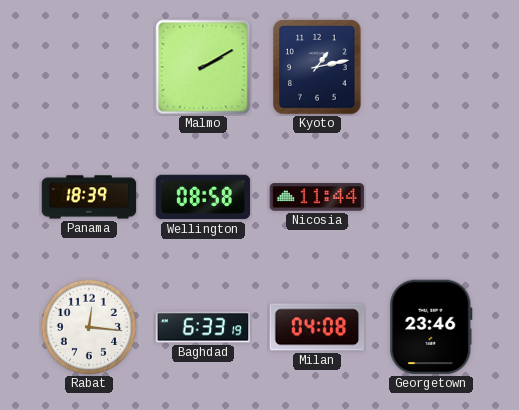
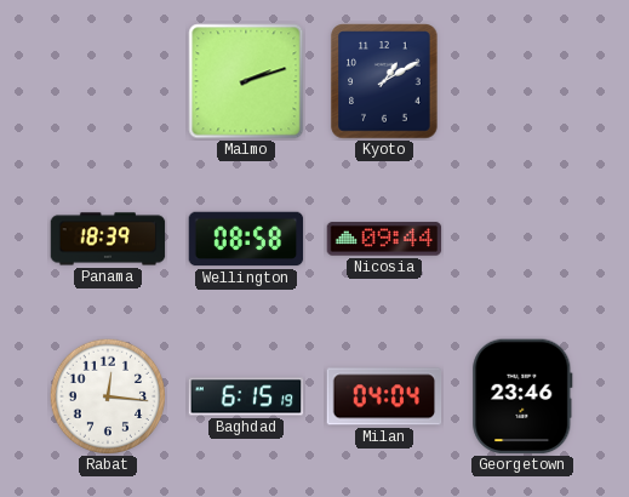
Malmo: 2:10 -> 2:12 (246, 81)
Kyoto: 1:13 -> 1:10 (384, 81)
Nicosia: 11:44 -> 09:44 (384, 239)
Baghdad: 6:33 -> 6:15 (246, 396)
Milan: 04:08 -> 04:04 (384, 396)
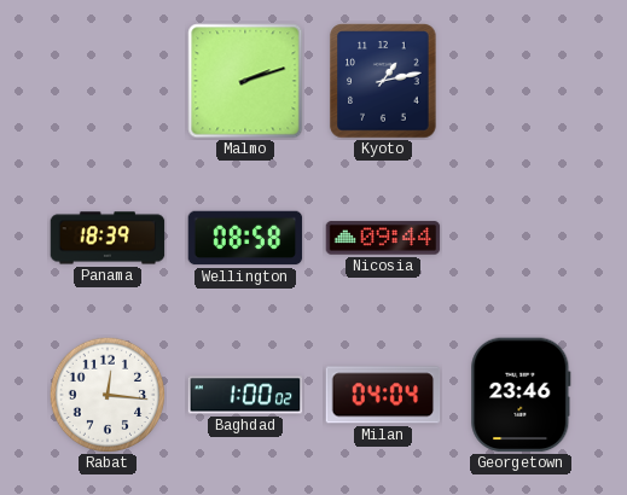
Kyoto: 1:10 -> 1:13 (383, 81)
Baghdad: 6:15 -> 1:00 (245, 395)
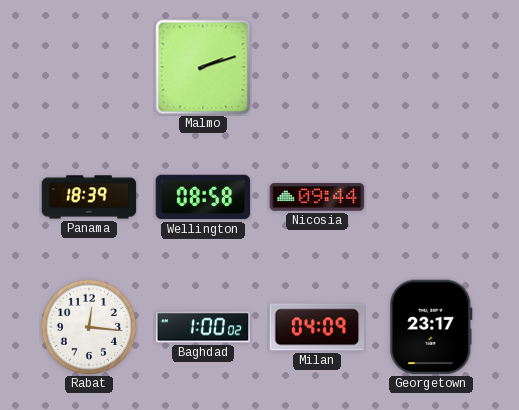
Kyoto: 1:13 -> none (383, 81)
Milan: 04:04 -> 04:09 (317, 327)
Georgetown: 23:46 -> 23:17 (431, 327)
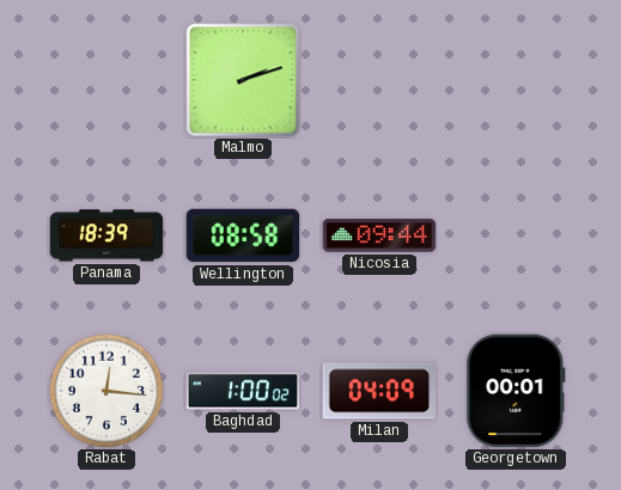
Georgetown: 23:17 -> 00:01 (516, 391)
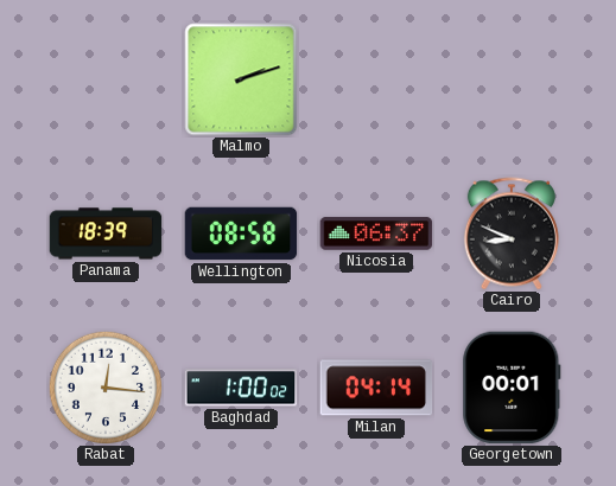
Nicosia: 09:44 -> 06:37 (376, 234)
Cairo: none -> 8:49 (512, 234)
Milan: 04:09 -> 04:14 (376, 388)
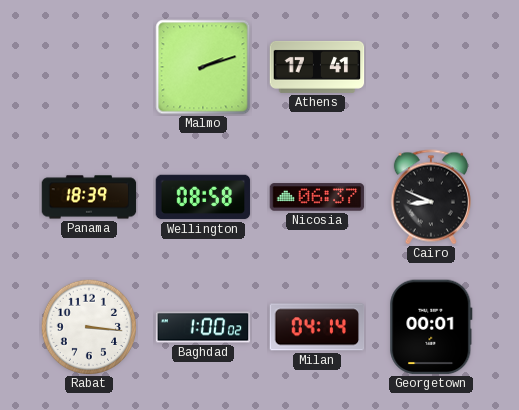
Athens: none -> 17:41 (317, 67)
Rabat: 12:16 -> 3:16 (88, 326)
